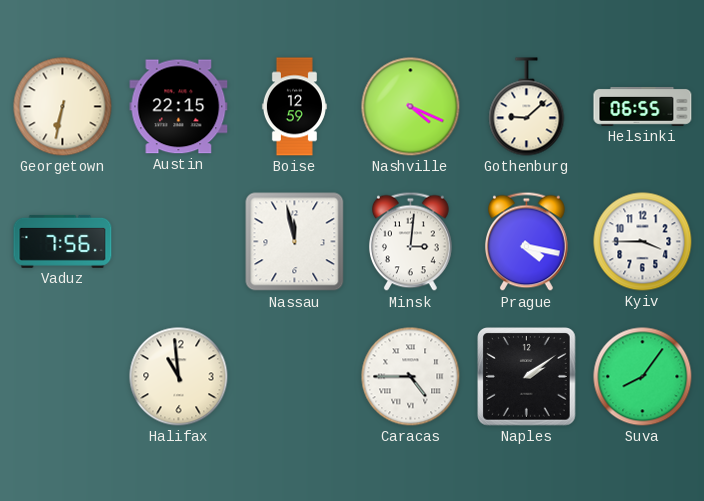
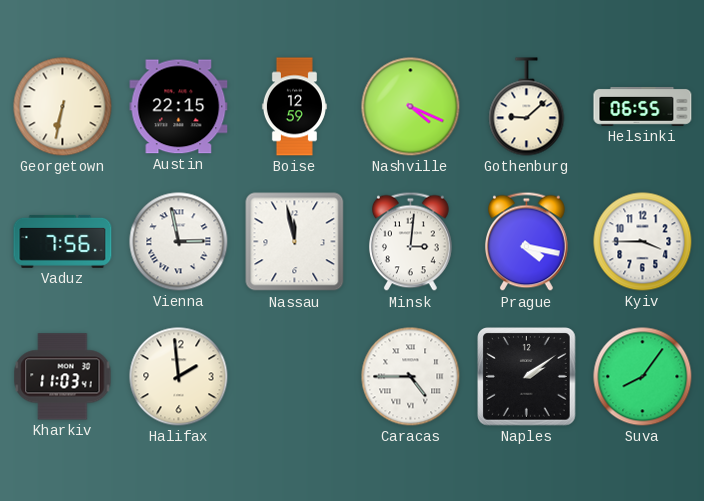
Vienna: none -> 2:58 (179, 242)
Kharkiv: none -> 11:03 (63, 377)
Halifax: 10:59 -> 1:59 (179, 377)
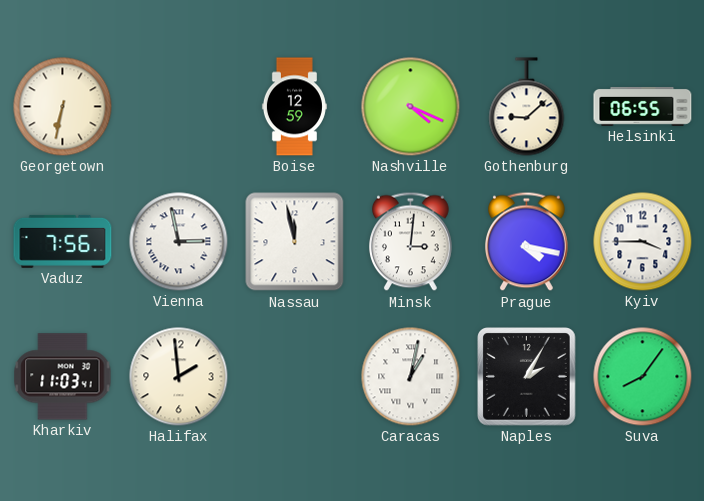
Austin: 22:15 -> none (179, 107)
Caracas: 4:45 -> 1:02 (411, 377)
Naples: 2:09 -> 2:05 (527, 377)
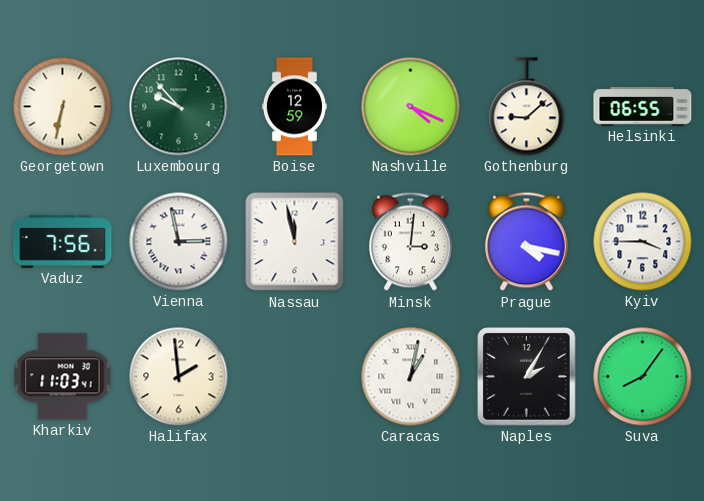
Luxembourg: none -> 9:53 (179, 107)
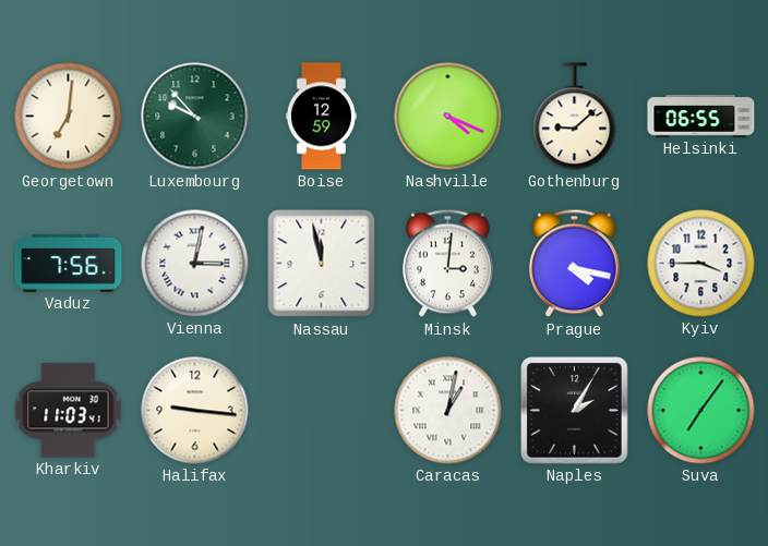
Georgetown: 6:32 -> 7:01 (69, 117)
Vienna: 2:58 -> 3:02 (195, 264)
Halifax: 1:59 -> 9:16 (195, 411)
Suva: 8:06 -> 7:06 (701, 411)
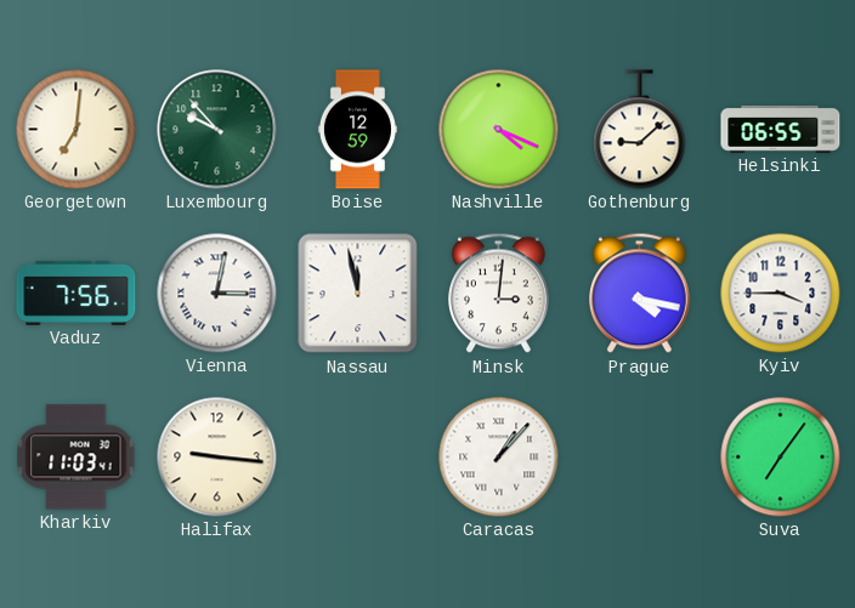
Caracas: 1:02 -> 1:07 (499, 458)
Naples: 2:05 -> none (575, 411)
